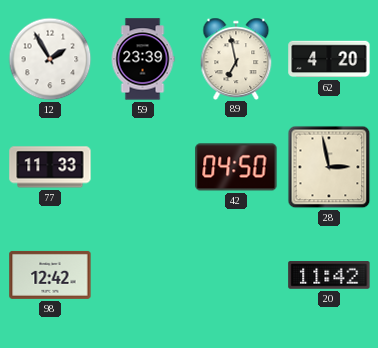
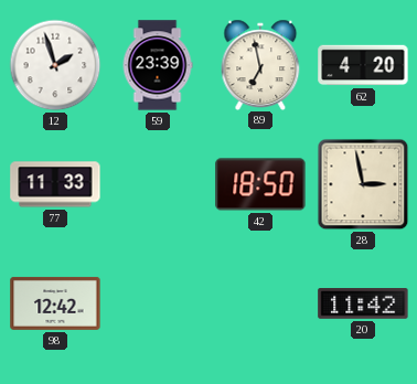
12: 1:55 -> 1:57 (55, 65)
42: 04:50 -> 18:50 (260, 184)
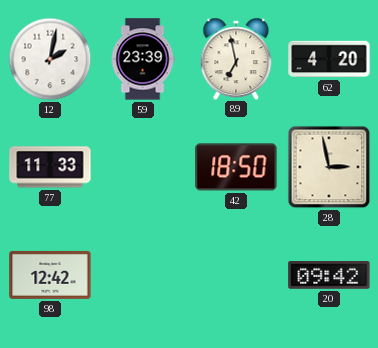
12: 1:57 -> 2:02 (50, 59)
20: 11:42 -> 09:42 (329, 276)
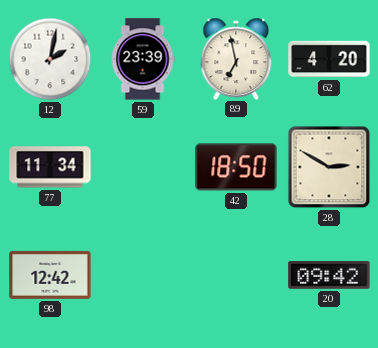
77: 11:33 -> 11:34 (50, 167)
28: 2:58 -> 2:50 (329, 167)
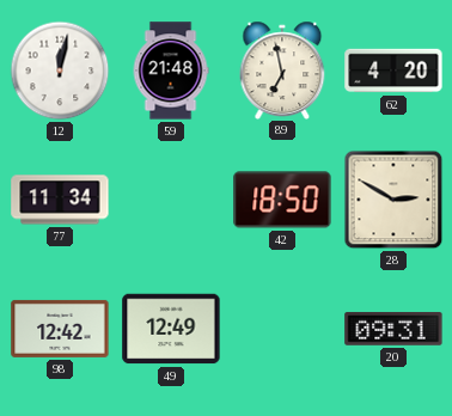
12: 2:02 -> 12:02 (60, 71)
59: 23:39 -> 21:48 (171, 71)
49: none -> 12:49 (171, 329)
20: 09:42 -> 09:31 (393, 330)
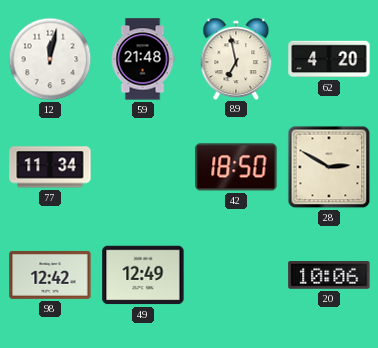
20: 09:31 -> 10:06 (329, 276)
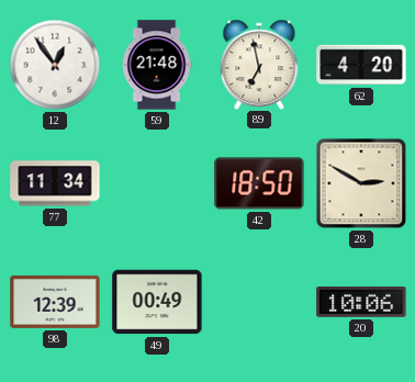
12: 12:02 -> 12:54 (55, 65)
98: 12:42 -> 12:39 (55, 302)
49: 12:49 -> 00:49 (157, 302)
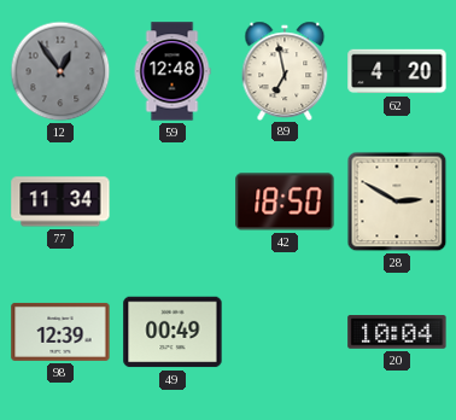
12 dial: white -> grey (60, 71)
59: 21:48 -> 12:48 (173, 71)
20: 10:06 -> 10:04 (397, 333)
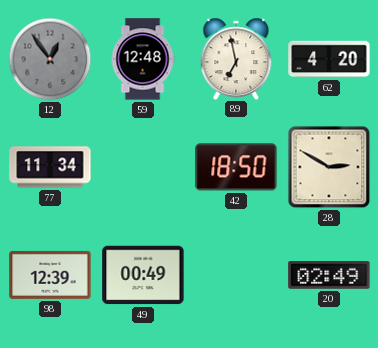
20: 10:04 -> 02:49 (329, 276)
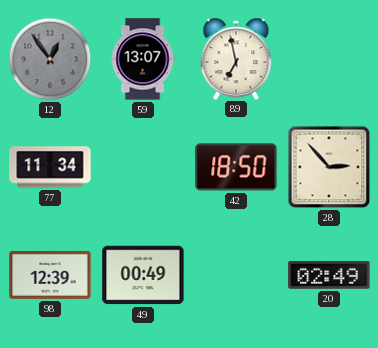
59: 12:48 -> 13:07 (143, 59)
62: 4:20 -> none (329, 59)
28: 2:50 -> 2:53 (329, 167)
